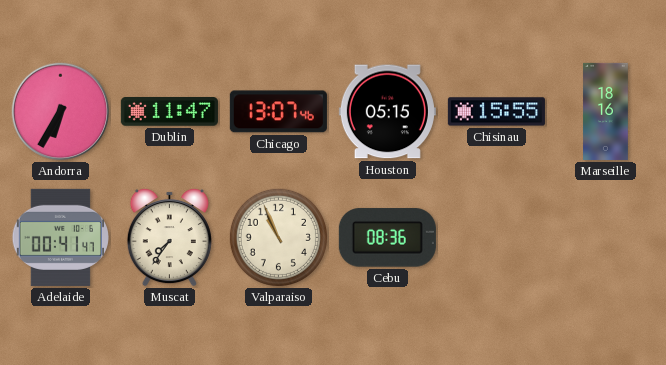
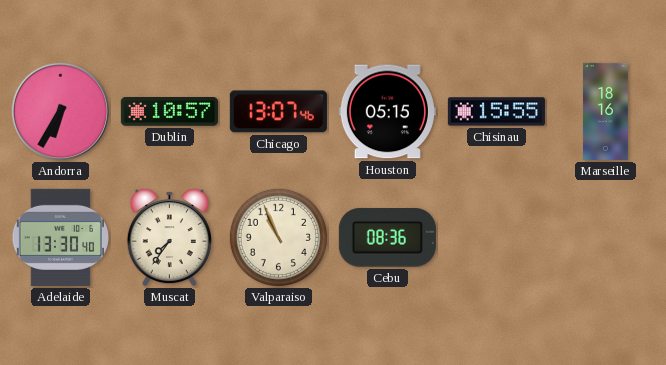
Dublin: 11:47 -> 10:57 (169, 112)
Adelaide: 00:41 -> 13:30 (60, 237)
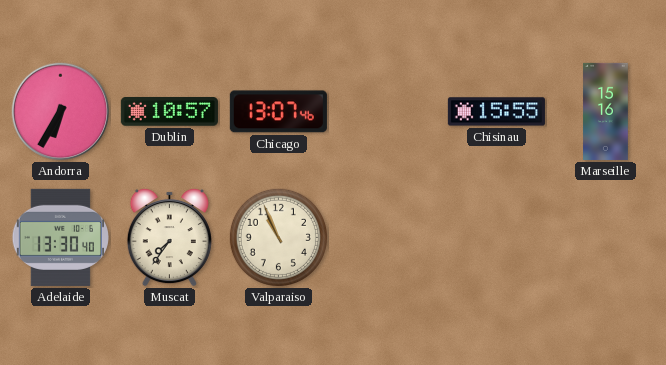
Houston: 05:15 -> none (387, 112)
Marseille: 18:16 -> 15:16 (606, 111)
Cebu: 08:36 -> none (387, 238)
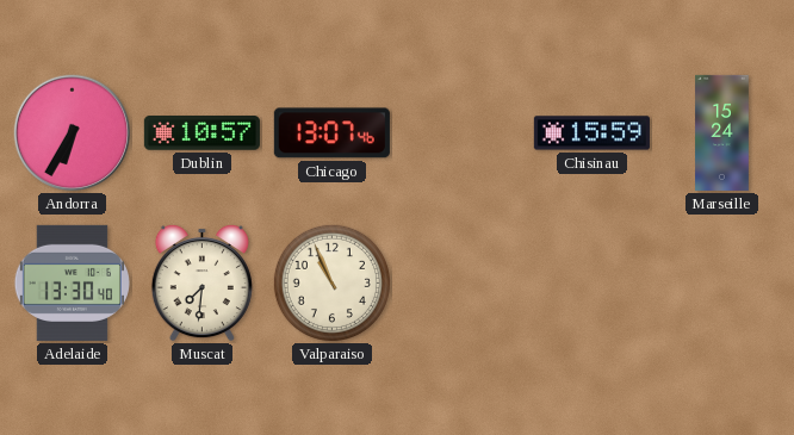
Chisinau: 15:55 -> 15:59 (591, 133)
Marseille: 15:16 -> 15:24 (722, 132)
Muscat: 7:36 -> 7:31 (201, 282)
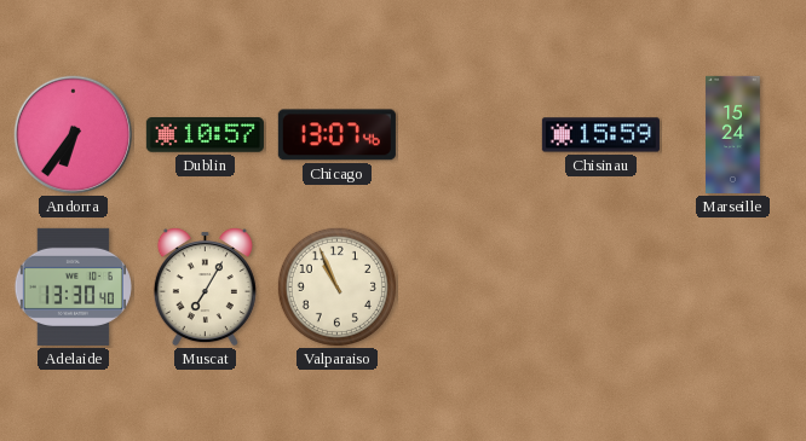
Andorra: 6:35 -> 6:36 (74, 135)
Muscat: 7:31 -> 7:05 (205, 286)
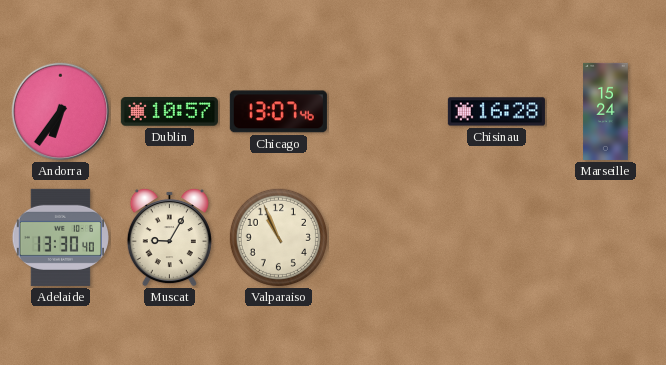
Chisinau: 15:59 -> 16:28 (496, 112)
Muscat: 7:05 -> 9:05 (169, 237)
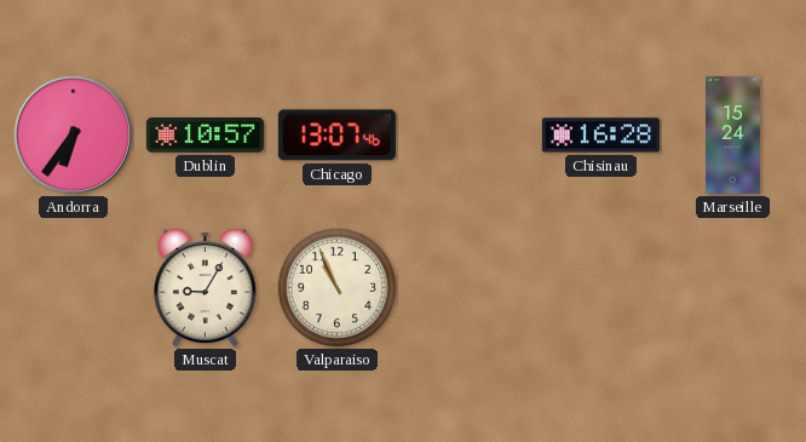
Adelaide: 13:30 -> none (60, 237)
